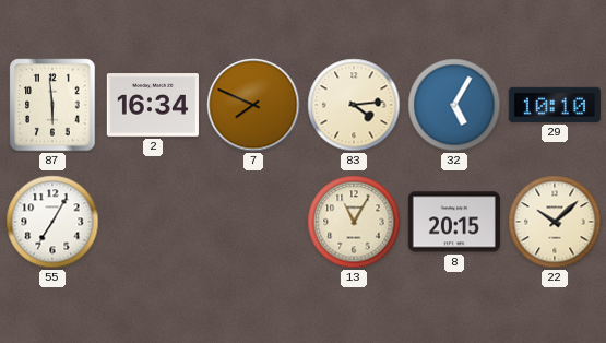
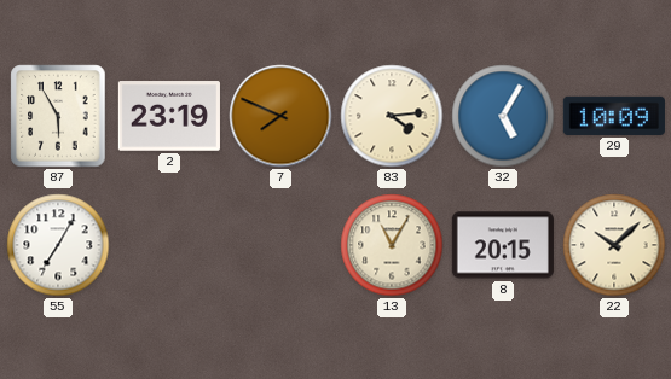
87: 5:59 -> 5:55 (58, 116)
2: 16:34 -> 23:19 (169, 116)
29: 10:10 -> 10:09 (614, 116)
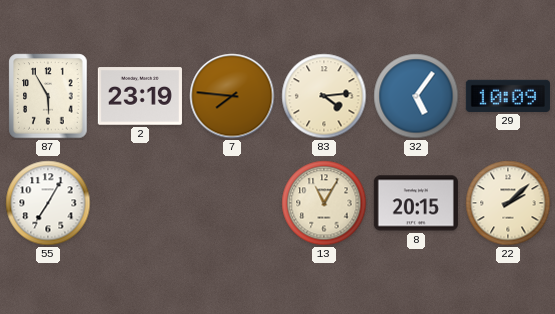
7: 7:49 -> 7:46 (232, 96)
32: 5:05 -> 5:06 (416, 96)
22: 10:08 -> 2:08 (508, 203)
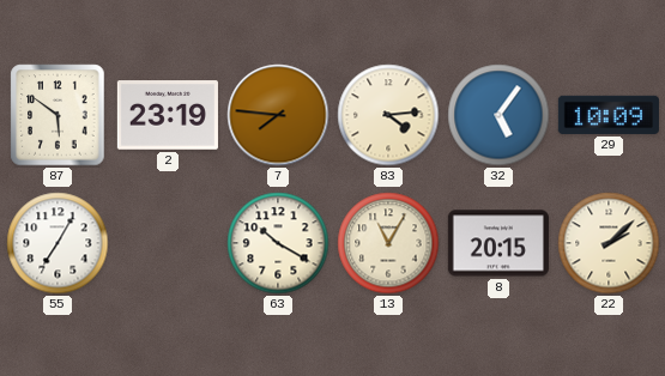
87: 5:55 -> 5:51 (58, 115)
63: none -> 10:20 (278, 243)
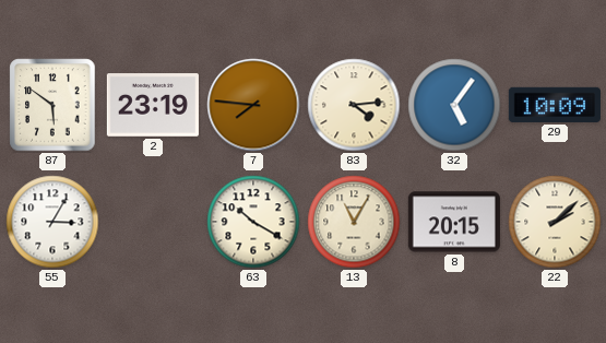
55: 7:05 -> 3:05 (52, 222)
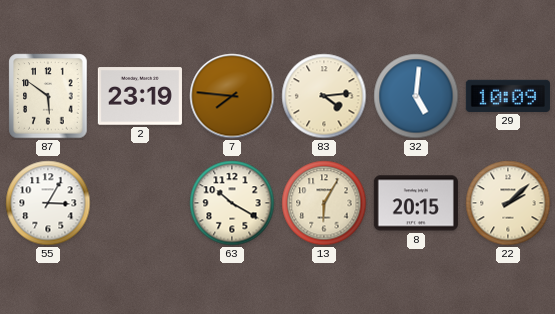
32: 5:06 -> 5:01 (416, 96)
13: 11:05 -> 6:05 (324, 203)
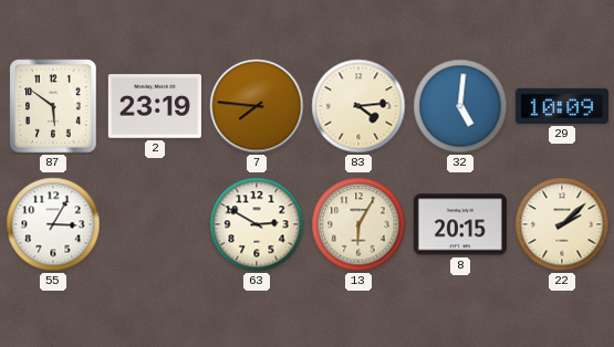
63: 10:20 -> 2:50 (257, 224)
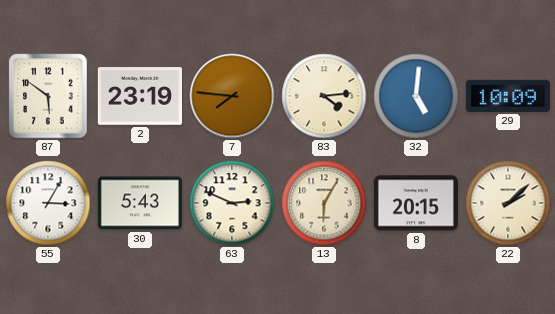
30: none -> 5:43 (140, 203)
63: 2:50 -> 2:49 (232, 203)
